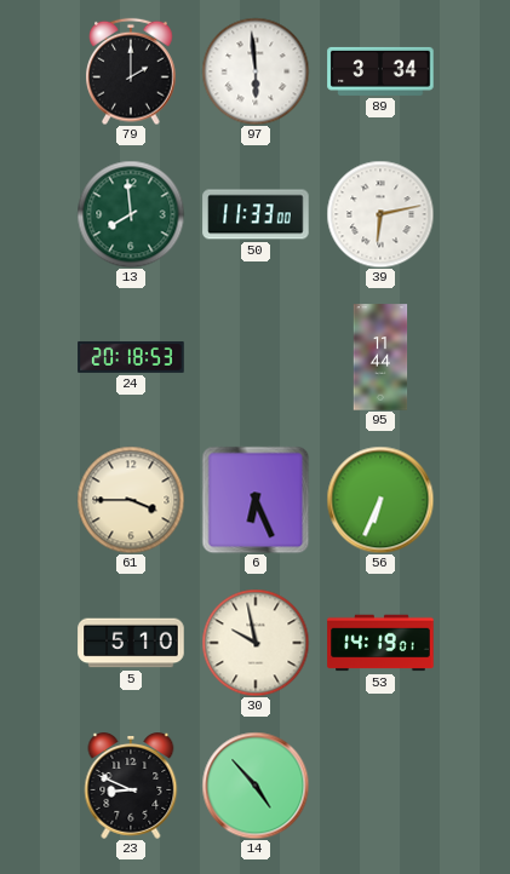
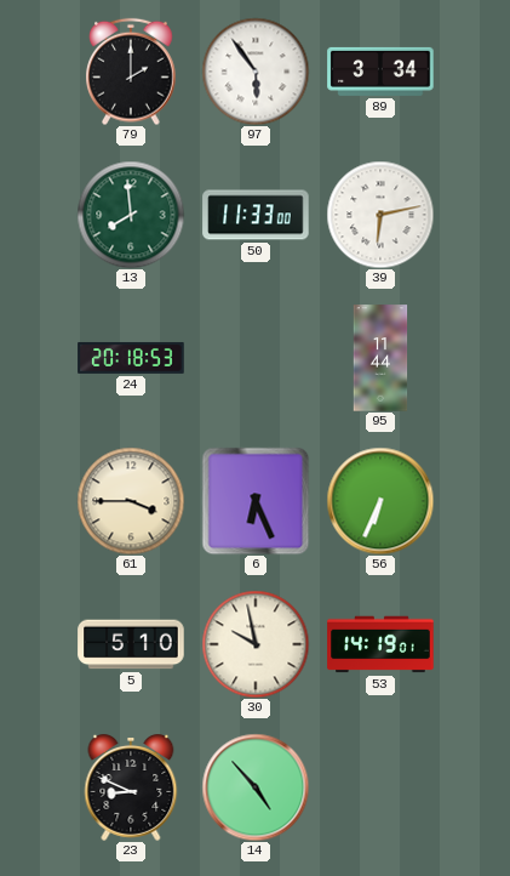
97: 5:59 -> 5:54 (256, 72)
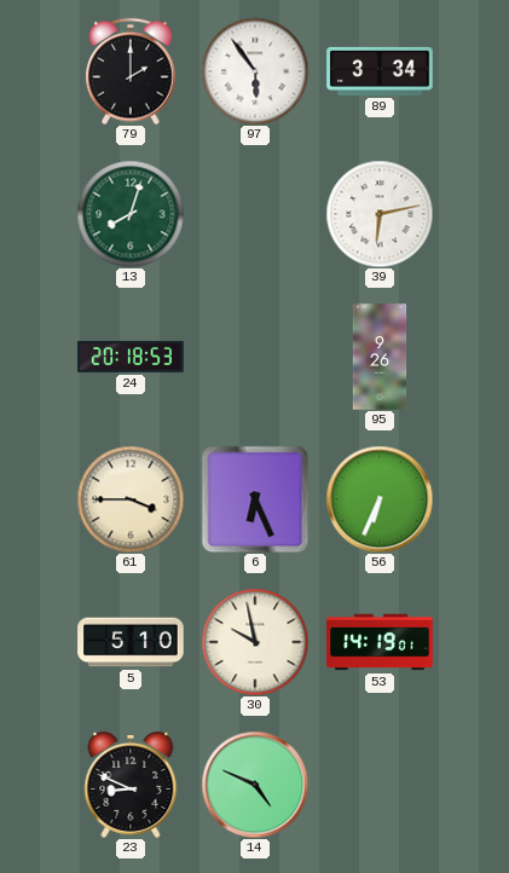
13: 7:59 -> 8:03 (131, 214)
50: 11:33 -> none (256, 215)
95: 11:44 -> 9:26 (380, 357)
14: 4:53 -> 4:49 (255, 785)
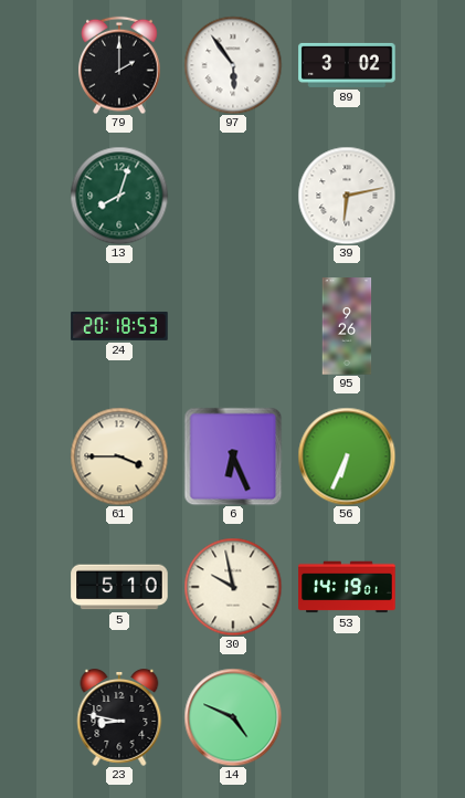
89: 3:34 -> 3:02 (347, 65)
23: 8:49 -> 8:47 (119, 718)
